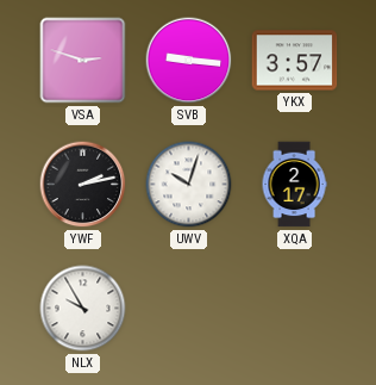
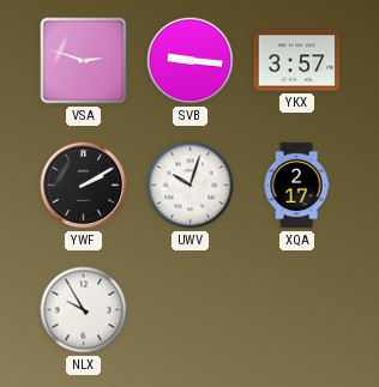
YWF: 2:13 -> 2:10 (84, 186)
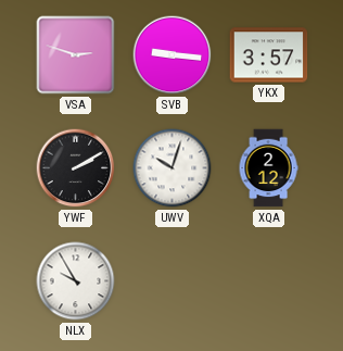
XQA: 2:17 -> 2:12 (268, 168)
